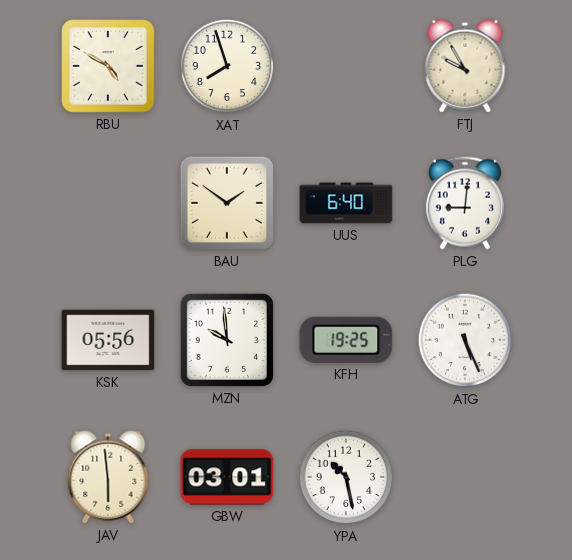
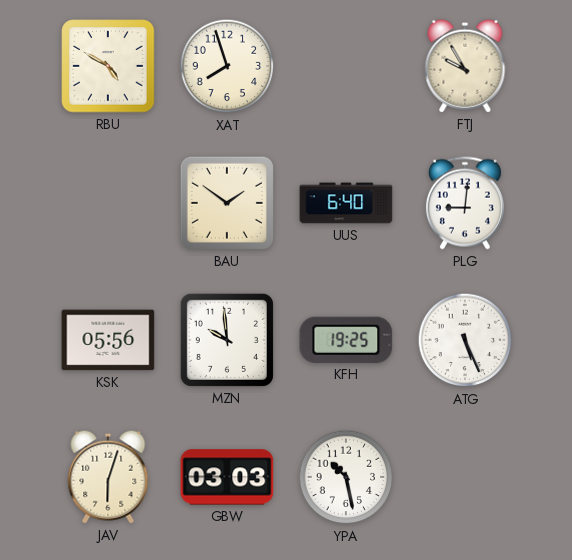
JAV: 5:59 -> 6:03 (108, 477)
GBW: 03:01 -> 03:03 (227, 477)
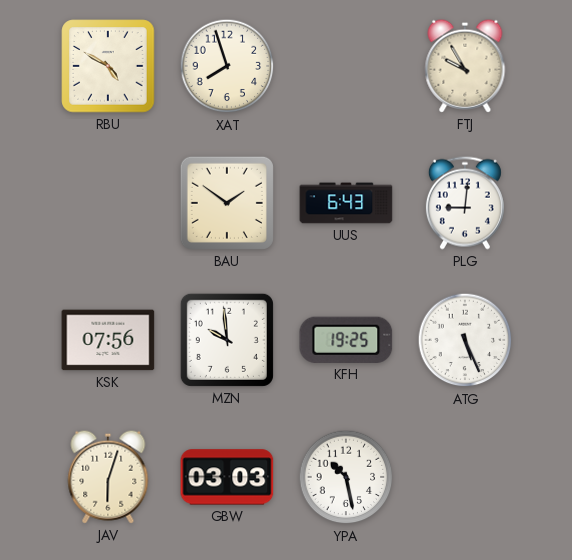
UUS: 6:40 -> 6:43 (346, 203)
KSK: 05:56 -> 07:56 (108, 340)
